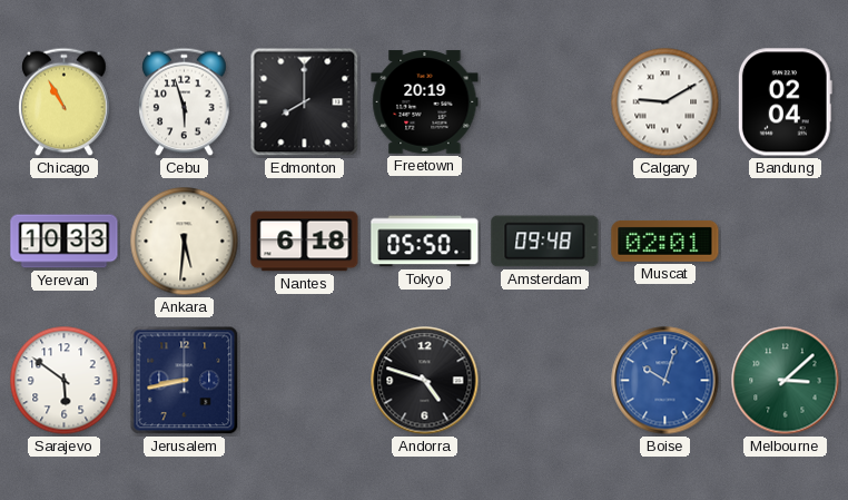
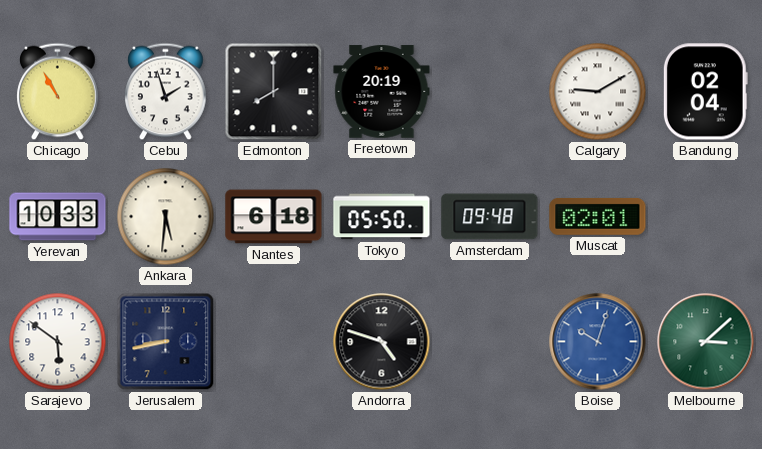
Cebu: 5:57 -> 1:57 (166, 92)
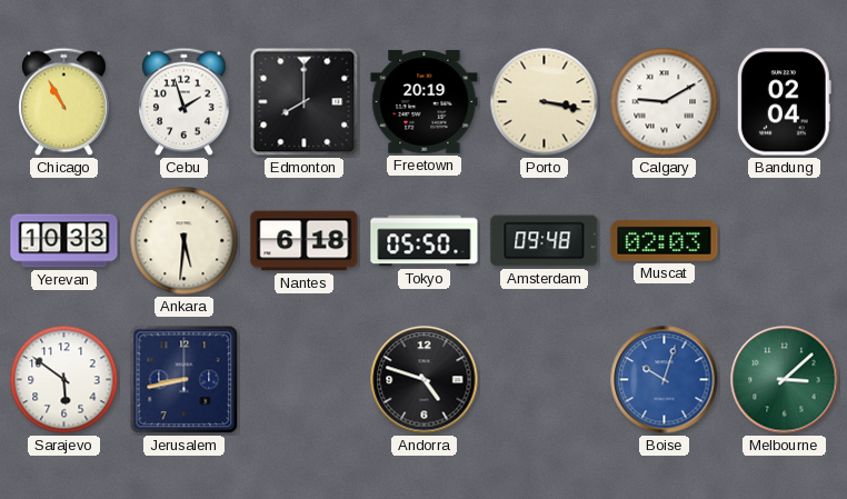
Porto: none -> 3:17 (545, 102)
Muscat: 02:01 -> 02:03 (665, 240)
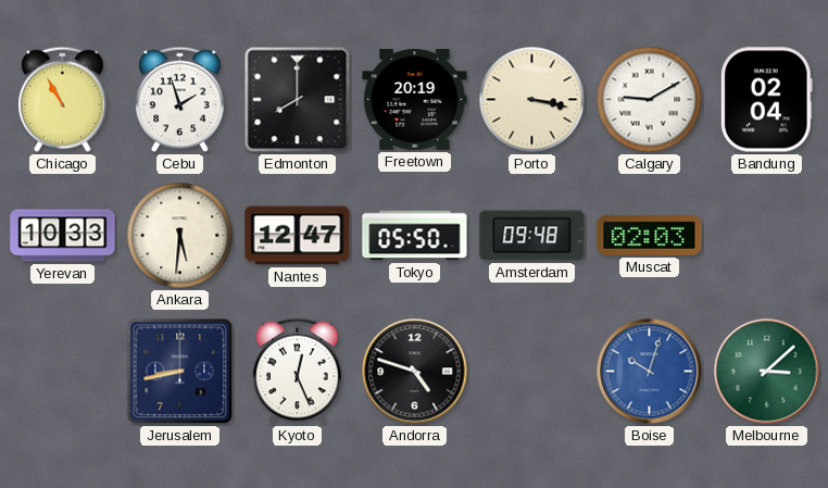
Nantes: 6:18 -> 12:47 (298, 236)
Sarajevo: 5:51 -> none (64, 380)
Kyoto: none -> 12:26 (298, 372)
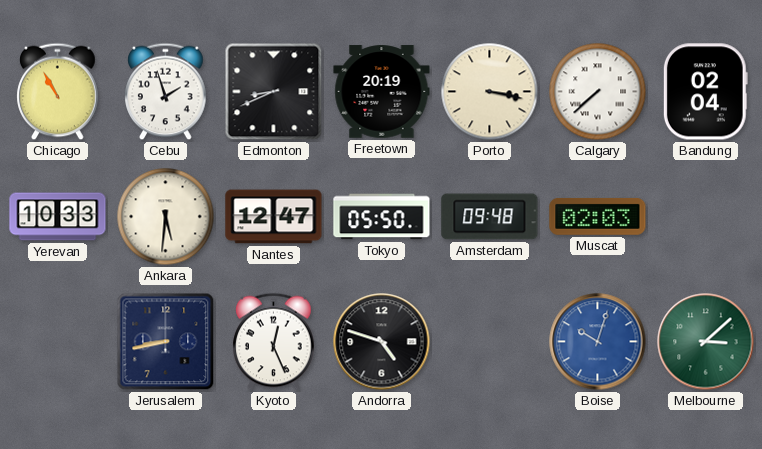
Edmonton: 8:00 -> 8:41 (274, 92)
Calgary: 9:10 -> 7:38 (598, 92)
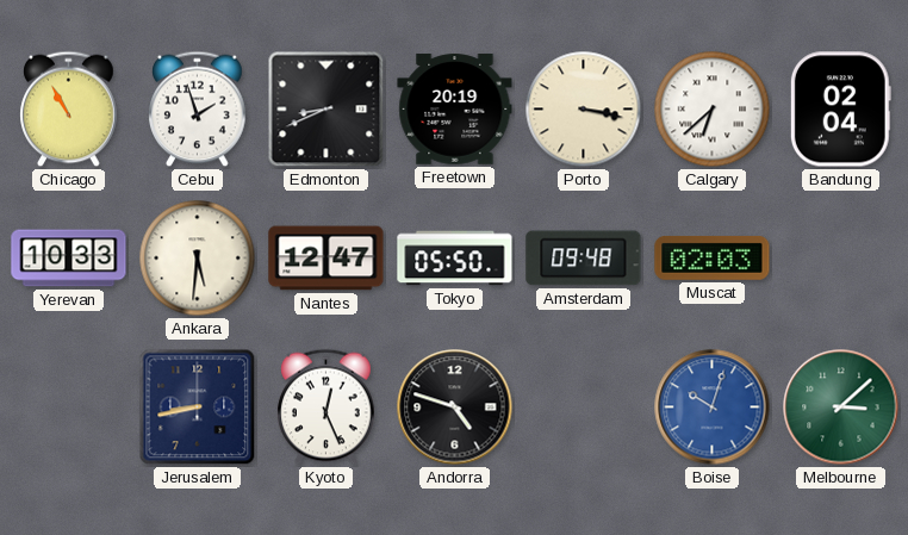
Calgary: 7:38 -> 6:38 (713, 110)
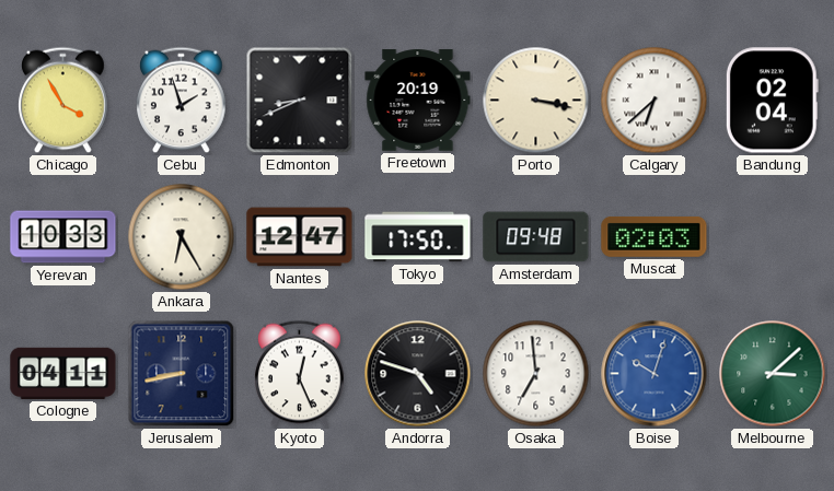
Chicago: 10:55 -> 3:55 (63, 101)
Ankara: 5:31 -> 6:25 (182, 237)
Tokyo: 05:50 -> 17:50 (418, 237)
Cologne: none -> 04:11 (63, 373)
Osaka: none -> 6:59 (536, 374)
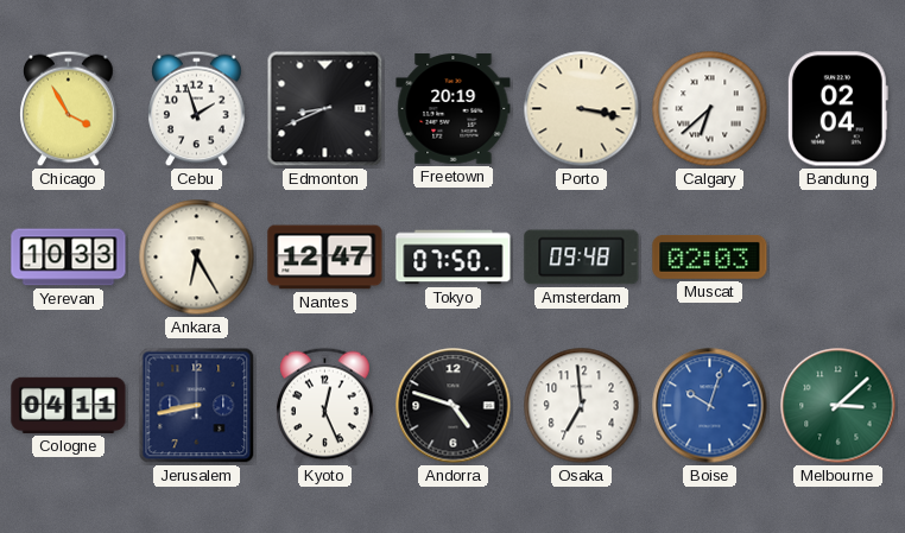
Tokyo: 17:50 -> 07:50 (454, 258)
